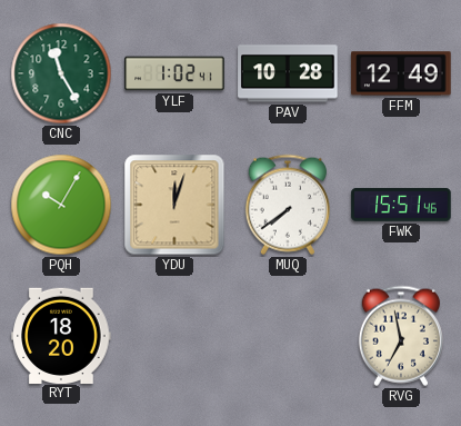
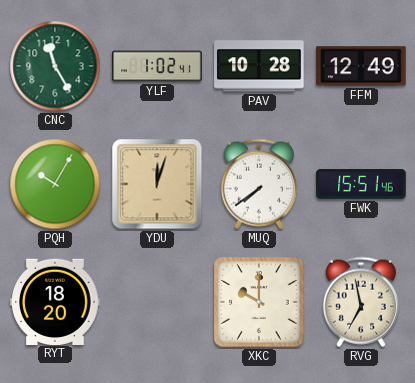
XKC: none -> 10:00 (259, 302)
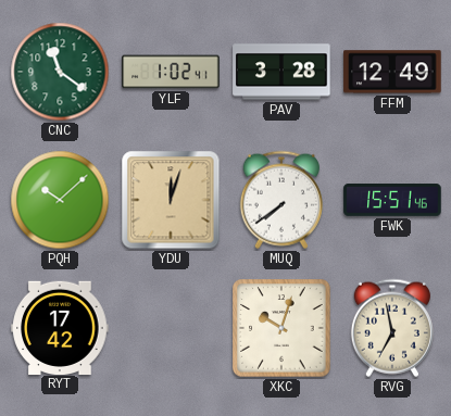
CNC: 11:25 -> 11:21 (60, 72)
PAV: 10:28 -> 3:28 (281, 72)
PQH: 10:05 -> 10:08 (60, 200)
RYT: 18:20 -> 17:42 (60, 327)
XKC: 10:00 -> 10:03 (281, 328)
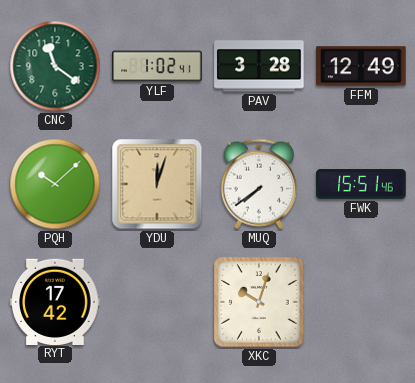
RVG: 6:58 -> none (392, 328)
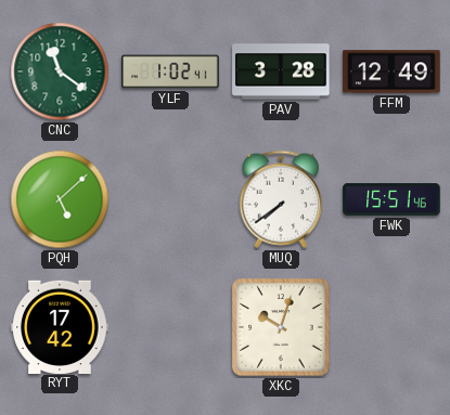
PQH: 10:08 -> 5:08 (60, 199)
YDU: 12:03 -> none (157, 184)
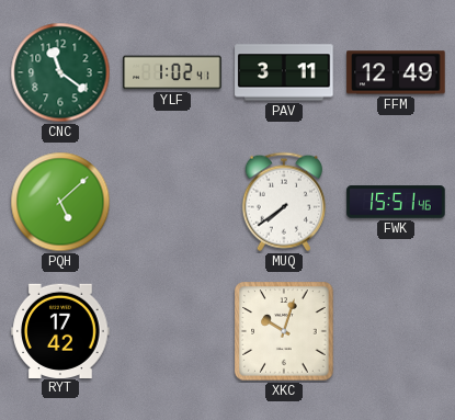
PAV: 3:28 -> 3:11 (284, 72)
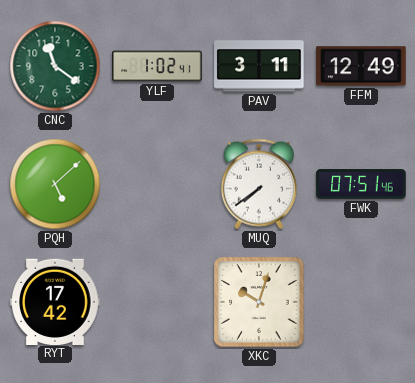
FWK: 15:51 -> 07:51 (361, 184)
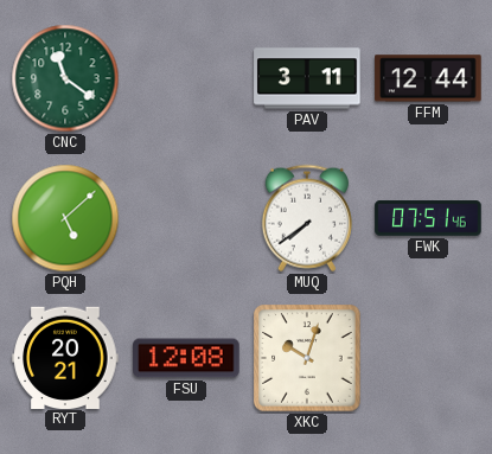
YLF: 1:02 -> none (157, 66)
FFM: 12:49 -> 12:44 (428, 78)
RYT: 17:42 -> 20:21 (65, 357)
FSU: none -> 12:08 (186, 358)
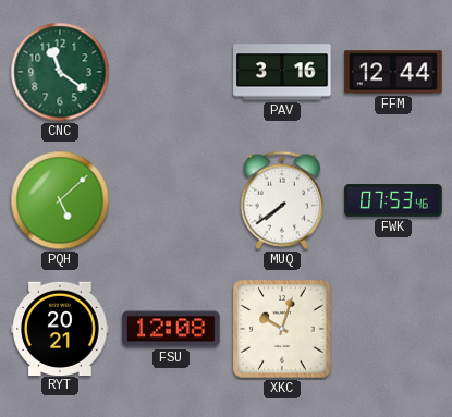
PAV: 3:11 -> 3:16 (282, 72)
FWK: 07:51 -> 07:53 (393, 200)
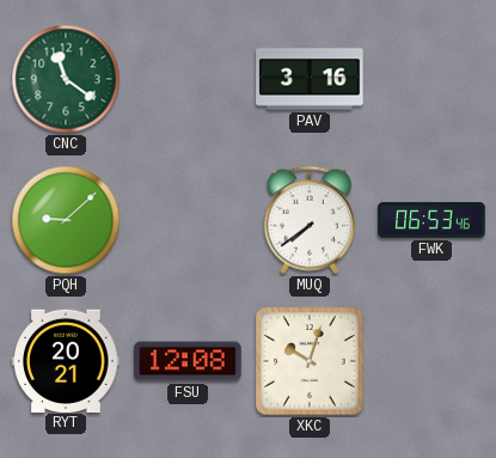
FFM: 12:44 -> none (393, 72)
PQH: 5:08 -> 9:08 (66, 220)
FWK: 07:53 -> 06:53 (431, 220)
